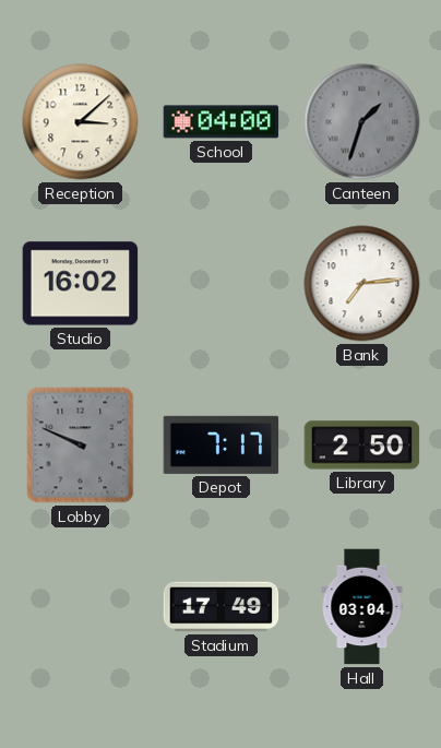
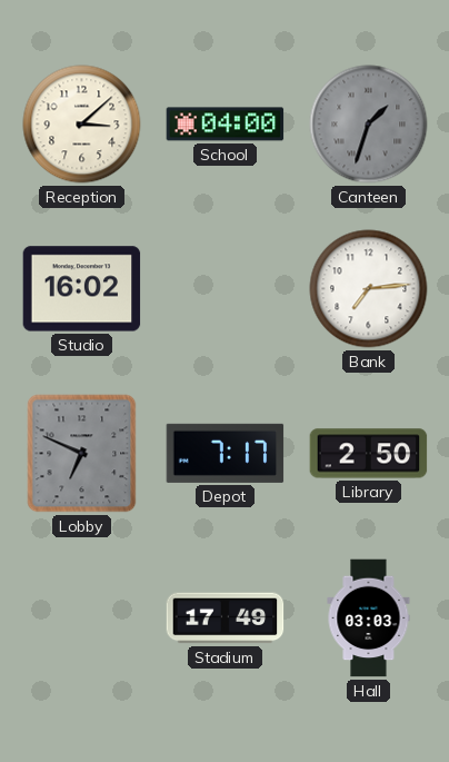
Lobby: 9:49 -> 6:49 (82, 454)
Hall: 03:04 -> 03:03 (369, 618)
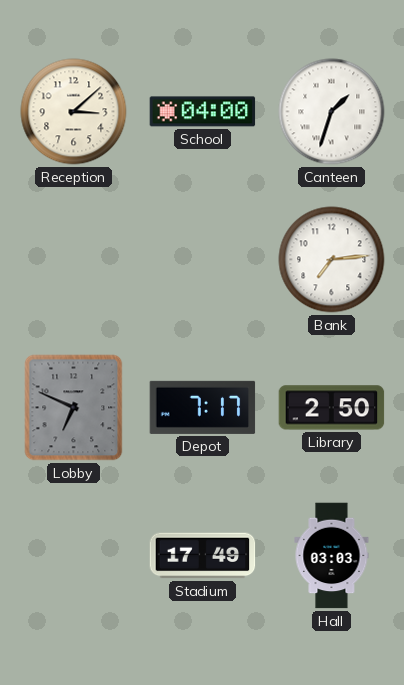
Canteen dial: grey -> white (332, 112)
Studio: 16:02 -> none (82, 289)
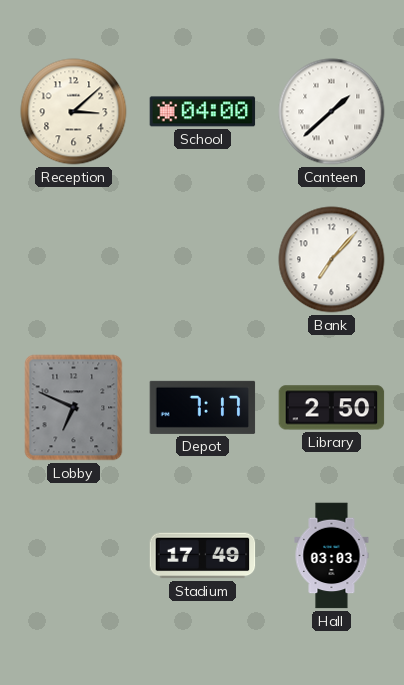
Canteen: 1:33 -> 1:38 (332, 112)
Bank: 7:14 -> 7:07 (332, 260)
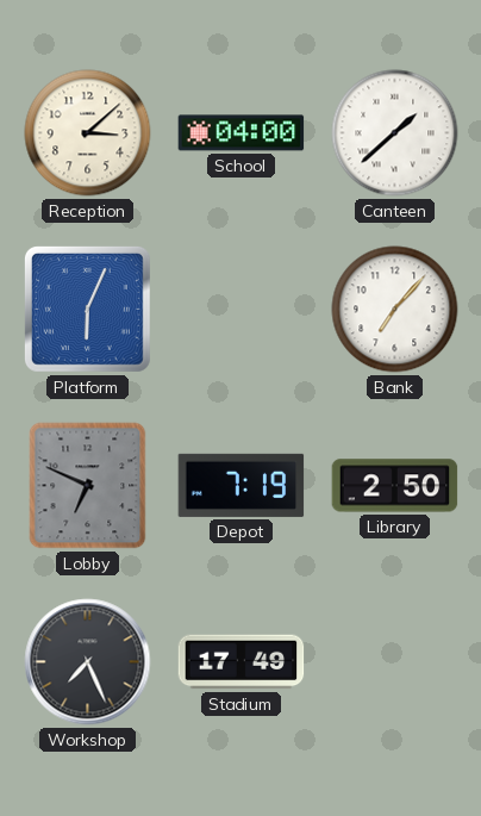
Platform: none -> 6:04 (87, 309)
Depot: 7:17 -> 7:19 (242, 485)
Workshop: none -> 7:26 (88, 662)
Hall: 03:03 -> none (332, 556)
